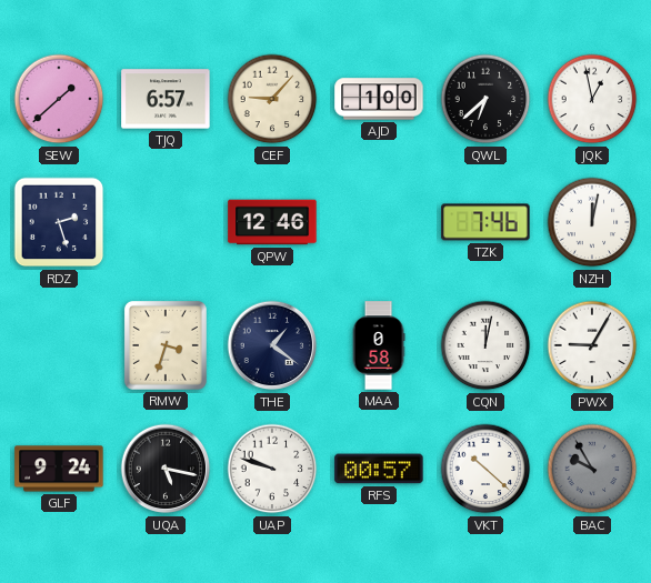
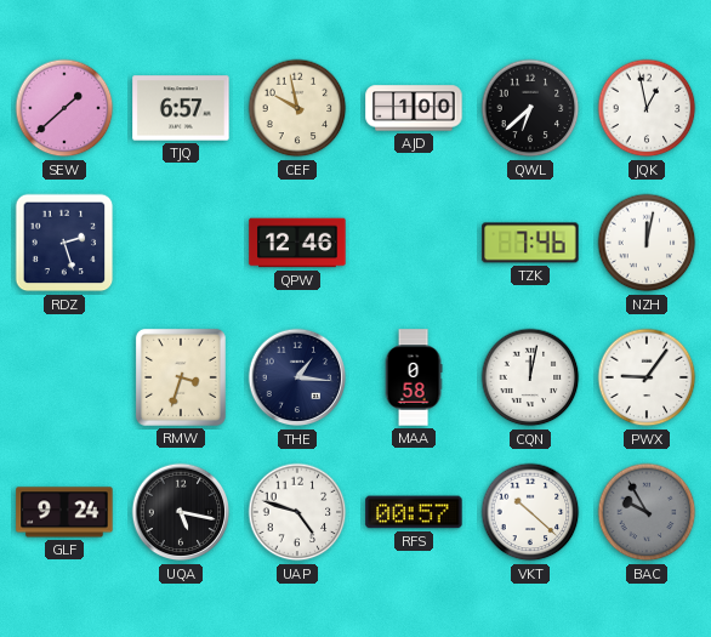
CEF: 9:07 -> 9:58 (297, 108)
THE: 1:21 -> 1:16 (297, 377)
PWX: 9:05 -> 9:06 (647, 377)
UAP: 9:48 -> 4:48 (297, 512)
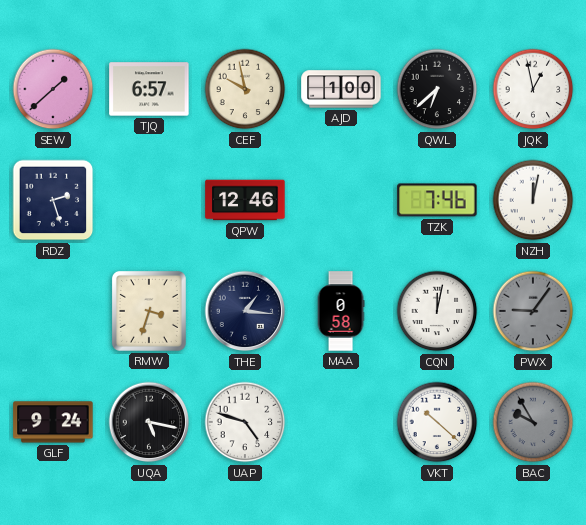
PWX dial: white -> grey (533, 311)
RFS: 00:57 -> none (414, 512)
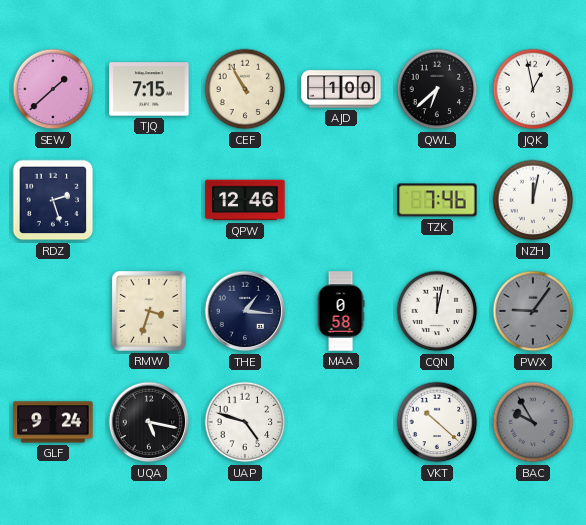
TJQ: 6:57 -> 7:15 (149, 89)
CEF: 9:58 -> 10:55 (245, 89)
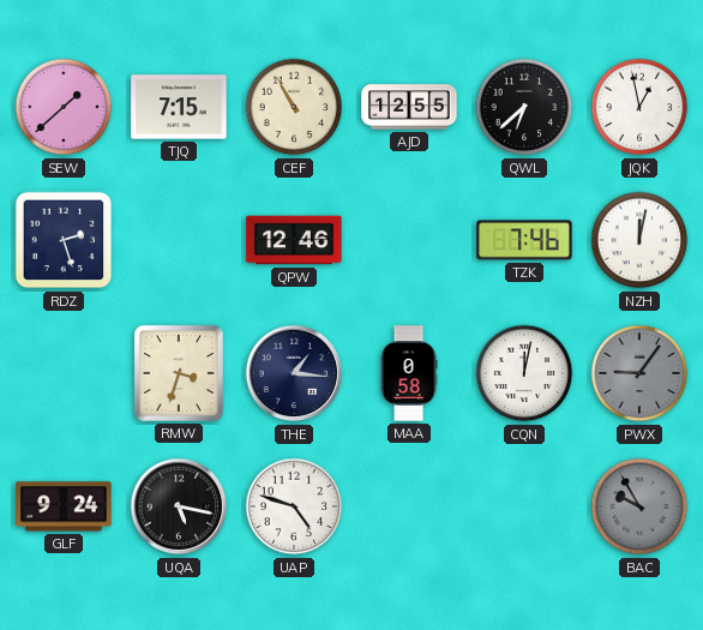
AJD: 1:00 -> 12:55 (409, 107)
VKT: 10:22 -> none (437, 422)
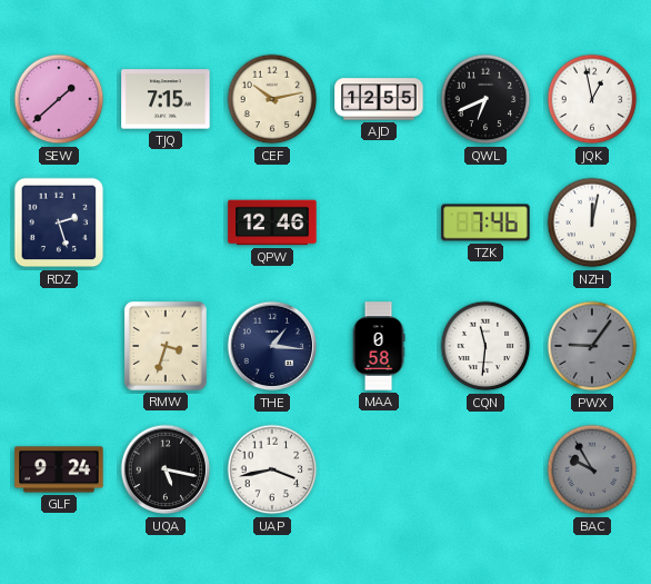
CEF: 10:55 -> 10:13 (272, 99)
QWL: 6:38 -> 6:41 (485, 99)
CQN: 12:02 -> 11:31 (485, 346)
UAP: 4:48 -> 3:43 (272, 469)
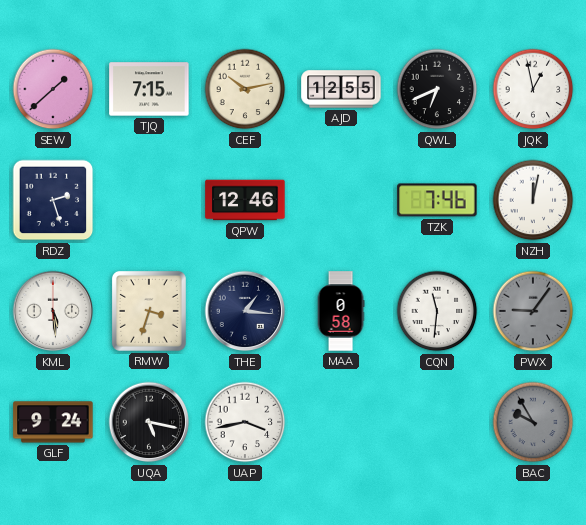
KML: none -> 5:29 (53, 311)
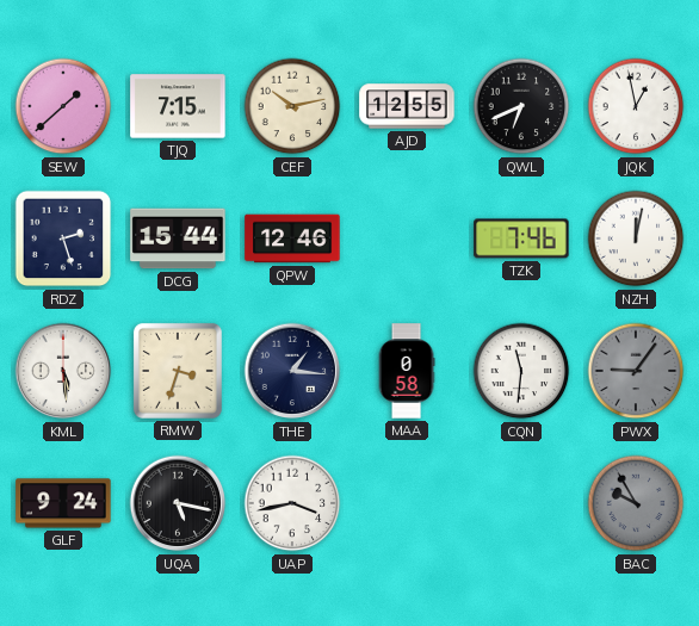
DCG: none -> 15:44 (178, 238)
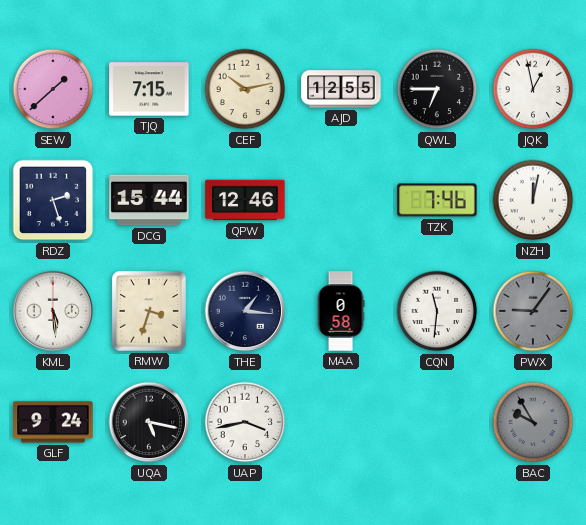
QWL: 6:41 -> 6:45 (437, 89)
